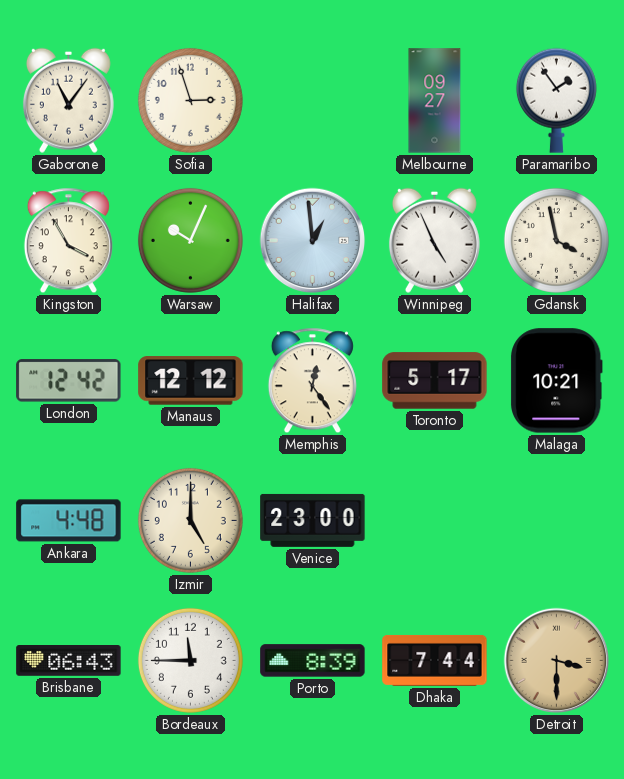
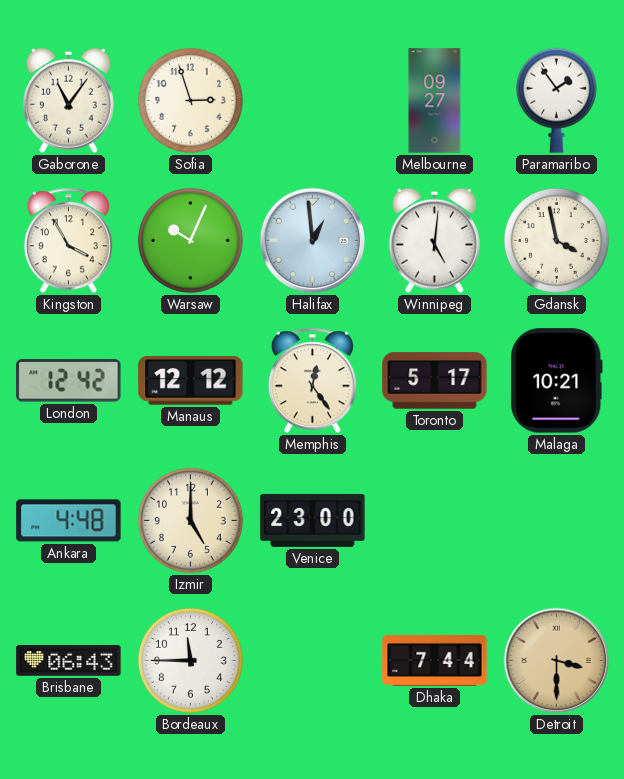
Winnipeg: 4:56 -> 5:01 (434, 240)
Porto: 8:39 -> none (313, 661)
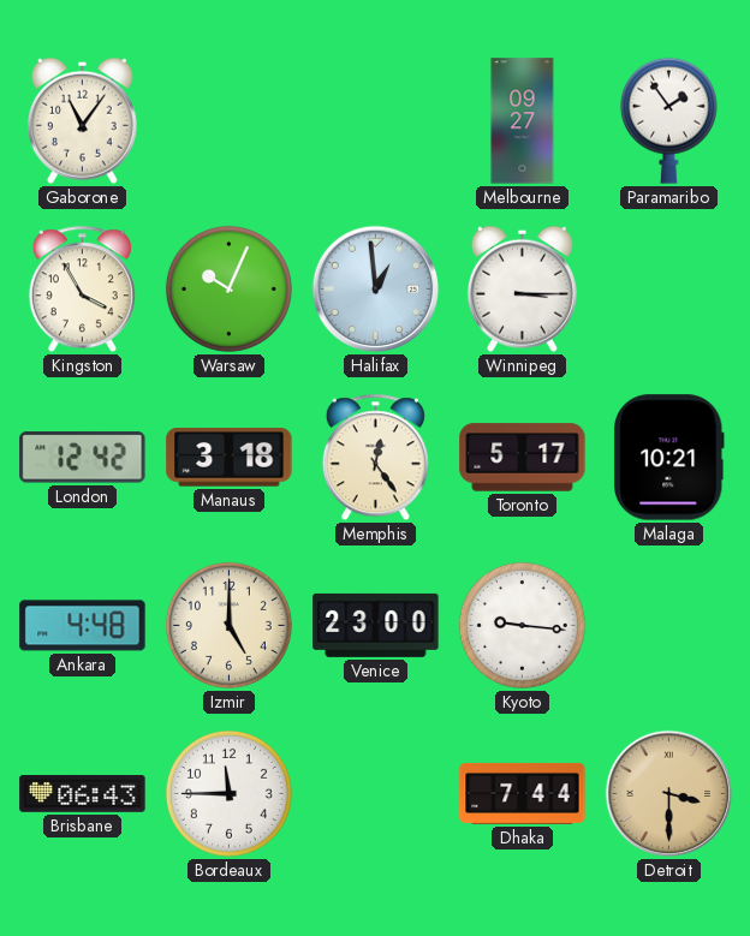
Sofia: 2:57 -> none (190, 100)
Winnipeg: 5:01 -> 3:15 (522, 288)
Gdansk: 3:58 -> none (556, 240)
Manaus: 12:12 -> 3:18 (230, 458)
Kyoto: none -> 9:16 (522, 625)
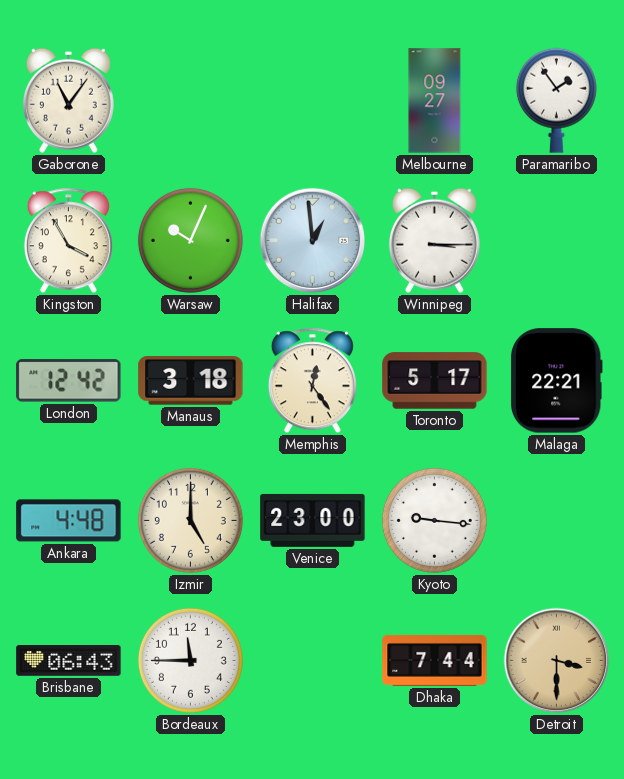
Malaga: 10:21 -> 22:21 (556, 381)
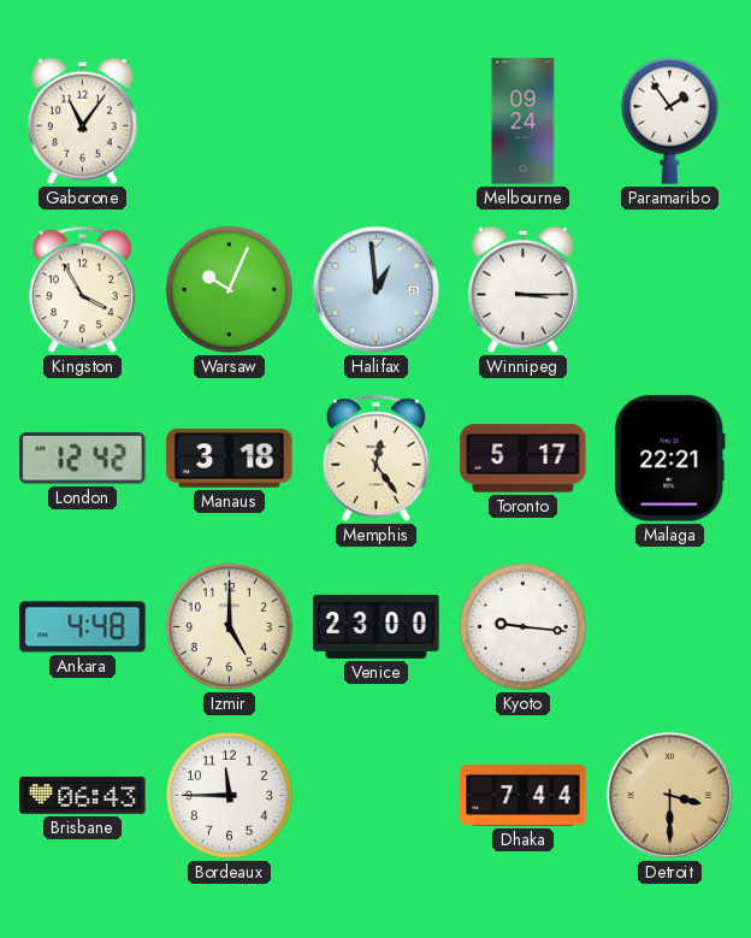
Melbourne: 09:27 -> 09:24 (524, 122)
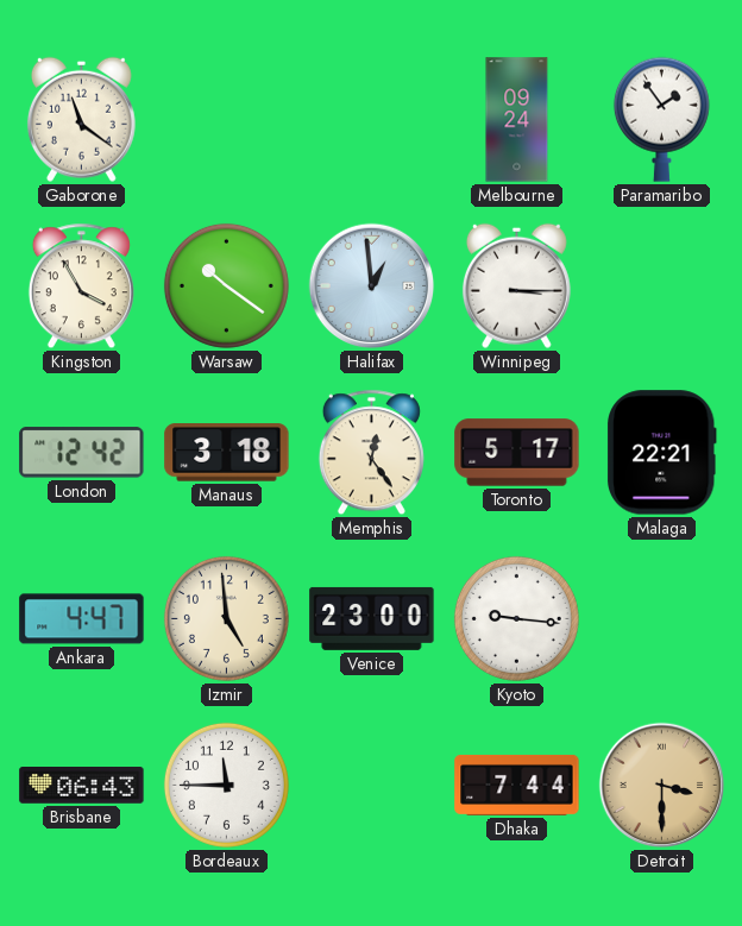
Gaborone: 11:06 -> 11:21 (81, 119)
Warsaw: 10:04 -> 10:21 (226, 285)
Ankara: 4:48 -> 4:47 (82, 619)
Izmir: 5:00 -> 4:59 (226, 618)
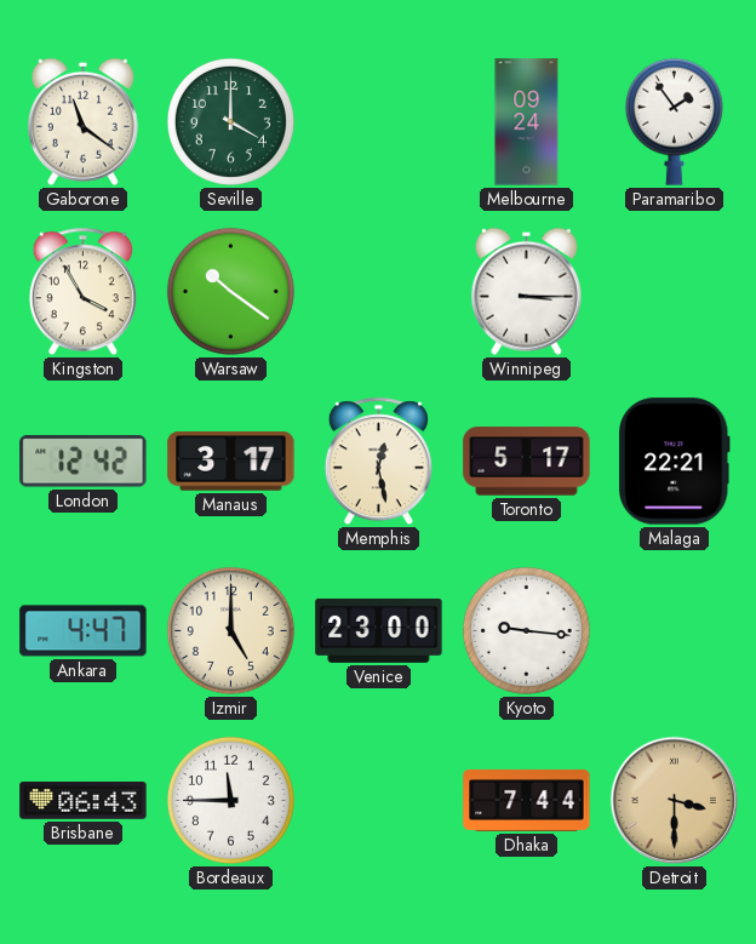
Seville: none -> 4:00 (230, 121)
Halifax: 12:59 -> none (372, 286)
Manaus: 3:18 -> 3:17 (231, 462)
Memphis: 12:24 -> 12:28 (378, 462)
Izmir: 4:59 -> 5:00 (230, 630)
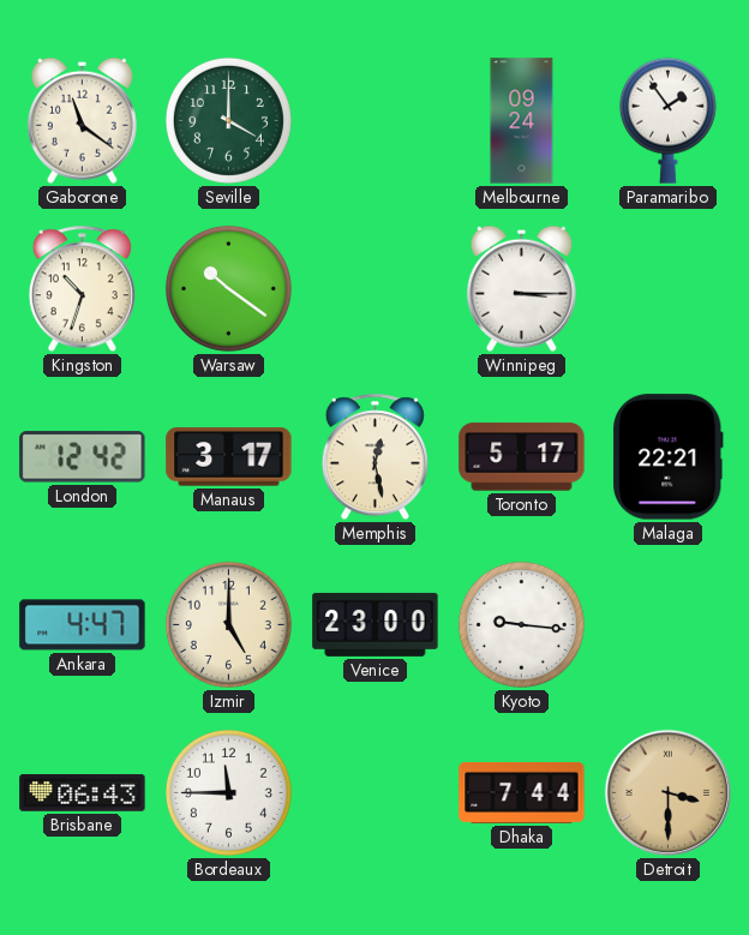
Kingston: 3:55 -> 10:33 (82, 289)
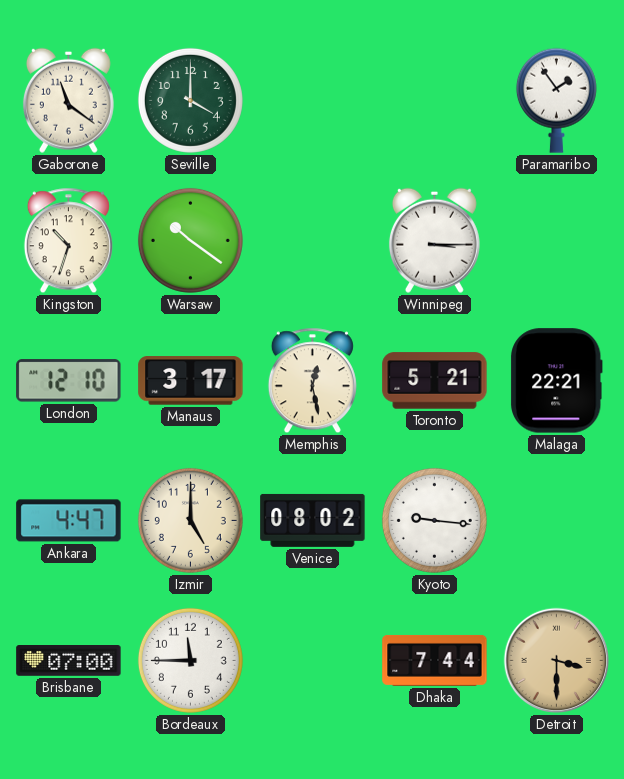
Melbourne: 09:24 -> none (522, 121)
London: 12:42 -> 12:10 (69, 381)
Toronto: 5:17 -> 5:21 (435, 381)
Venice: 23:00 -> 08:02 (313, 520)
Brisbane: 06:43 -> 07:00 (69, 661)
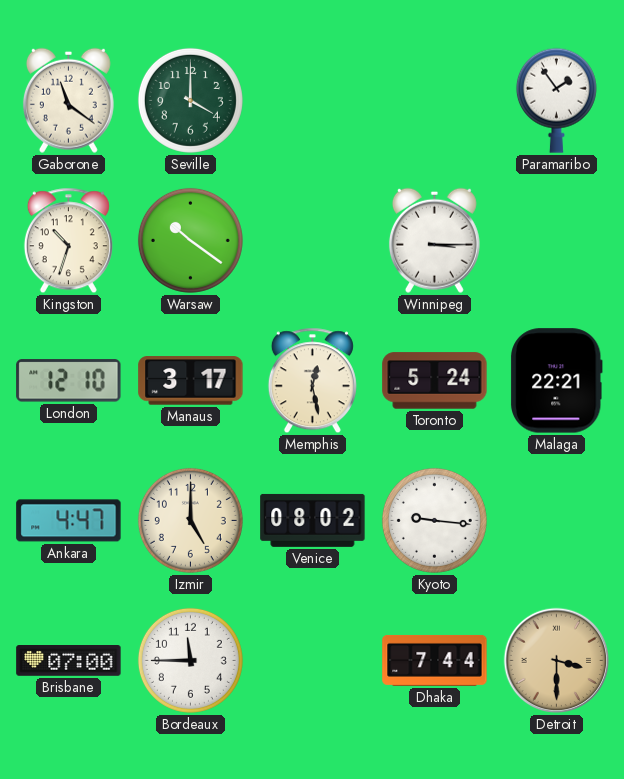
Toronto: 5:21 -> 5:24 (435, 381)
